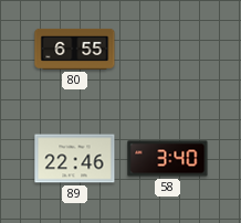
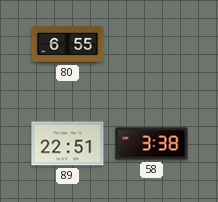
89: 22:46 -> 22:51 (68, 144)
58: 3:40 -> 3:38 (152, 144)
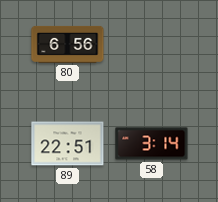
80: 6:55 -> 6:56 (68, 44)
58: 3:38 -> 3:14 (152, 144)
